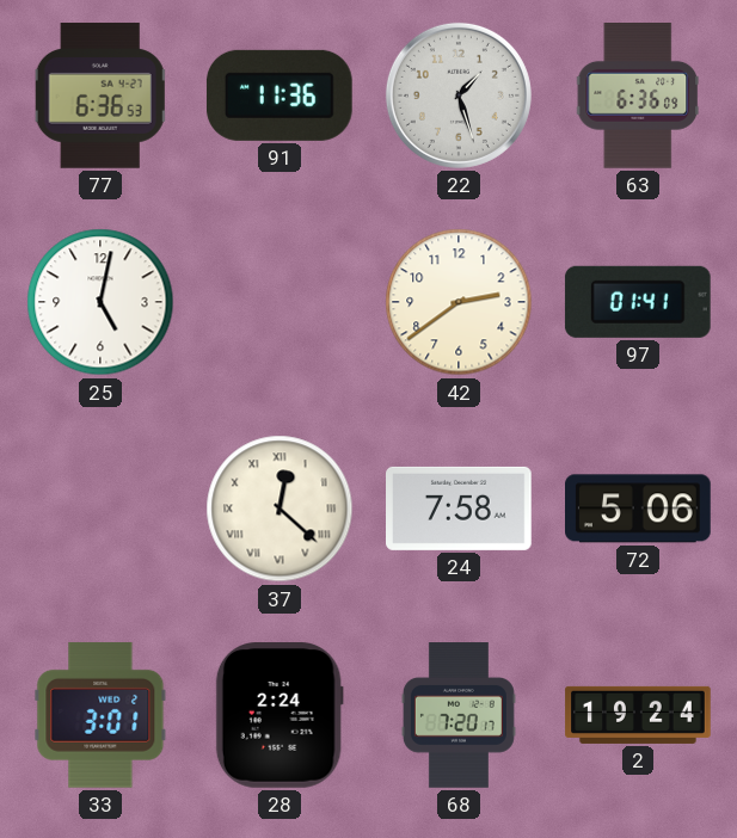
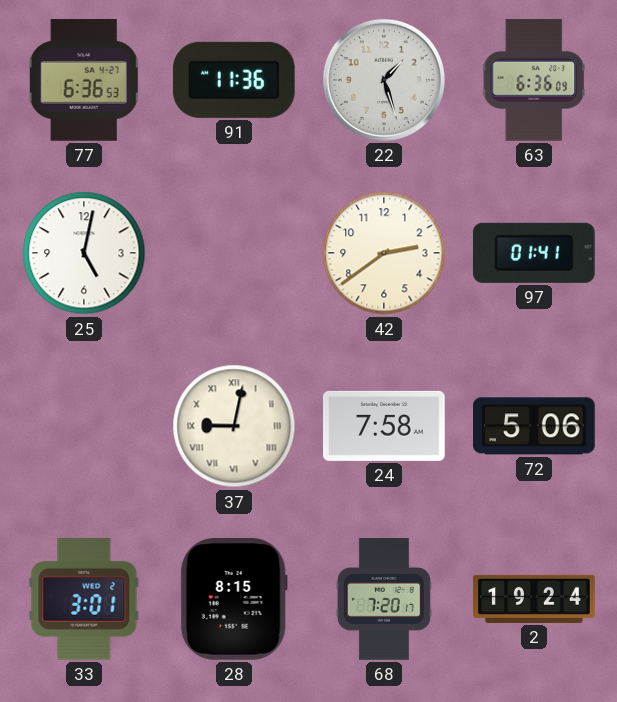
37: 12:22 -> 9:02 (234, 426)
28: 2:24 -> 8:15 (234, 600)
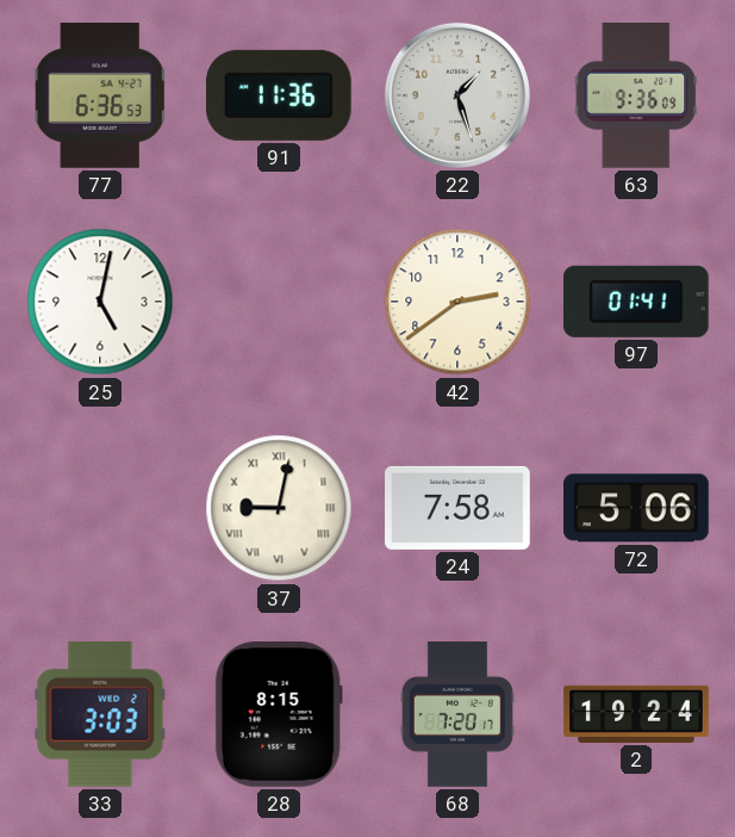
63: 6:36 -> 9:36 (636, 97)
33: 3:01 -> 3:03 (100, 714)
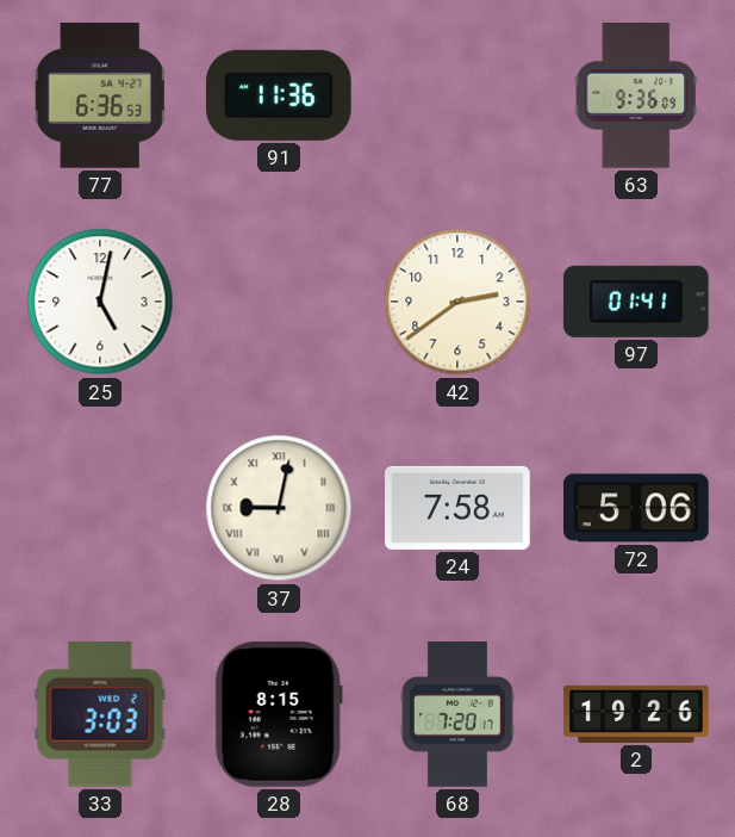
22: 1:27 -> none (457, 95)
2: 19:24 -> 19:26 (636, 714)
